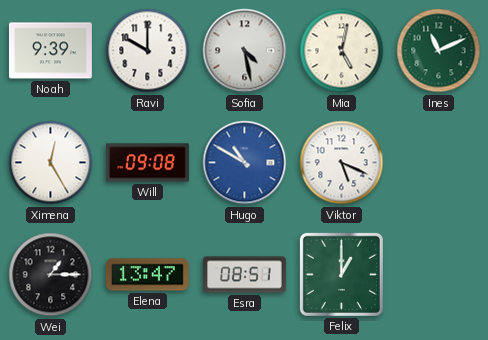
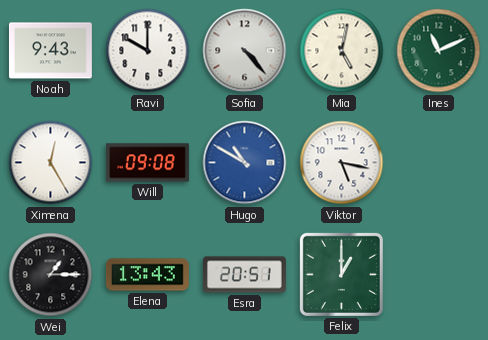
Noah: 9:39 -> 9:43 (50, 51)
Sofia: 4:28 -> 4:23 (245, 51)
Viktor: 5:19 -> 5:17 (342, 163)
Elena: 13:47 -> 13:43 (147, 275)
Esra: 08:51 -> 20:51 (244, 275)
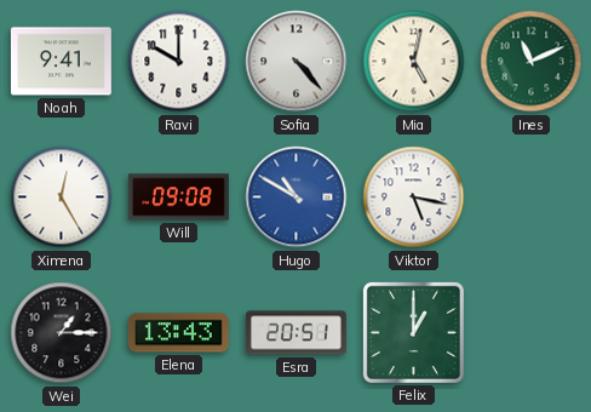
Noah: 9:43 -> 9:41 (61, 62)
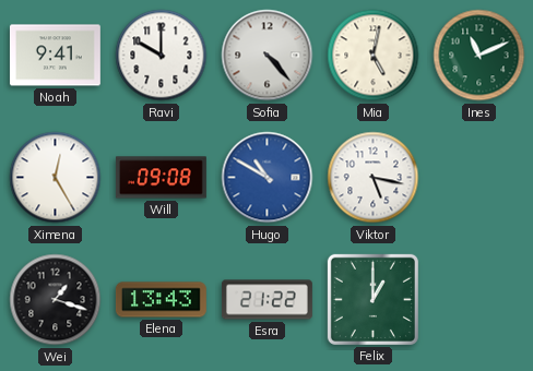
Wei: 1:15 -> 1:18 (56, 300)
Esra: 20:51 -> 21:22 (266, 300)
